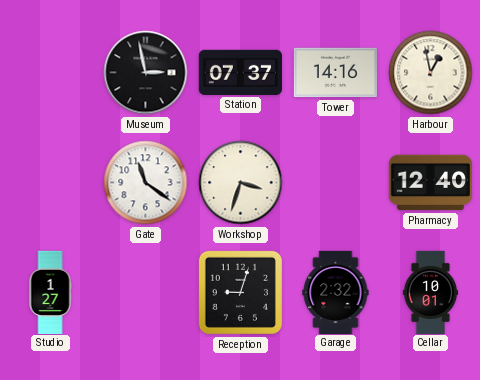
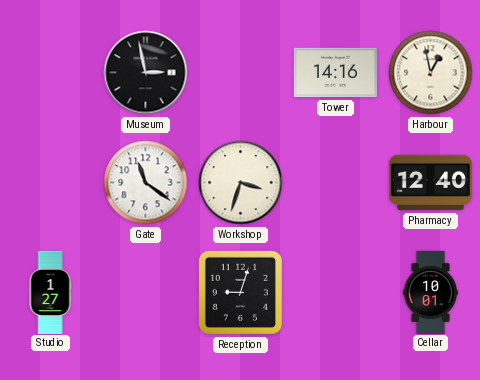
Station: 07:37 -> none (240, 72)
Garage: 2:32 -> none (336, 292)
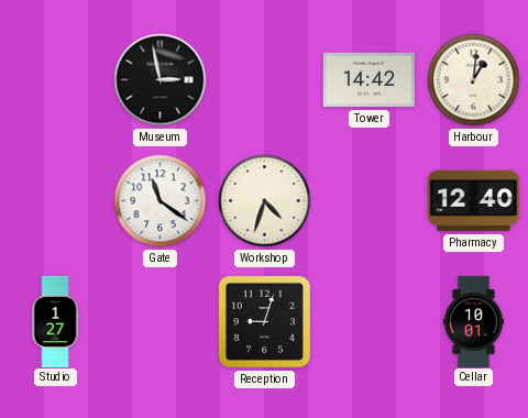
Tower: 14:16 -> 14:42 (369, 80)
Harbour: 12:58 -> 1:01 (474, 80)
Workshop: 3:33 -> 4:33 (265, 201)
